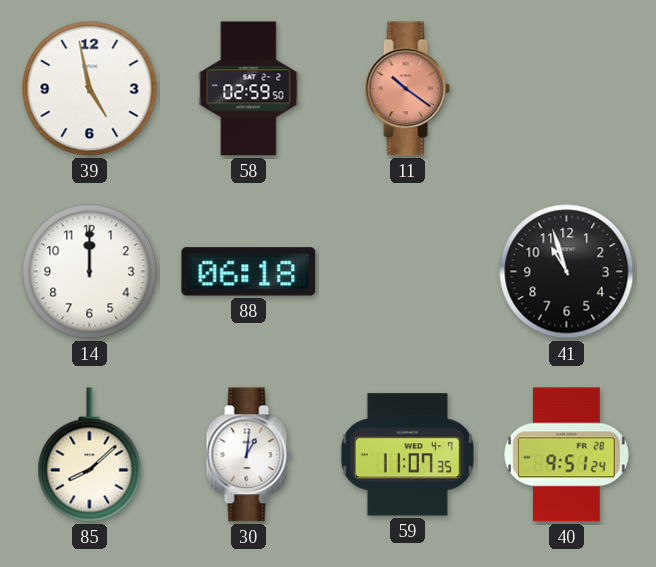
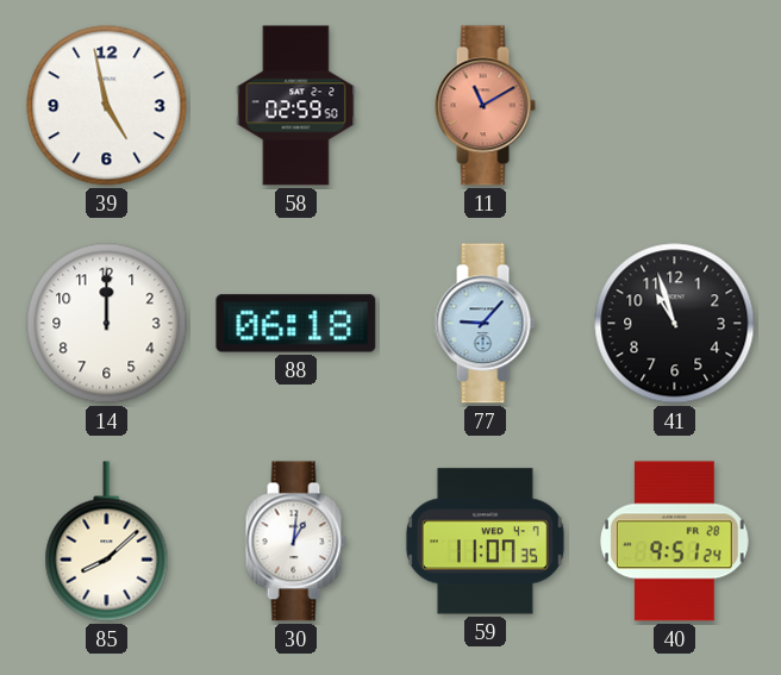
11: 10:21 -> 11:10 (485, 106)
77: none -> 9:07 (485, 324)
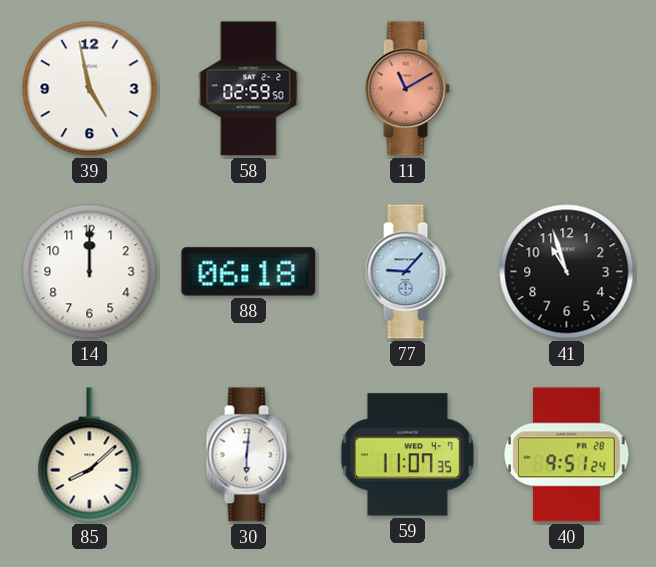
30: 1:01 -> 6:01 (248, 455)
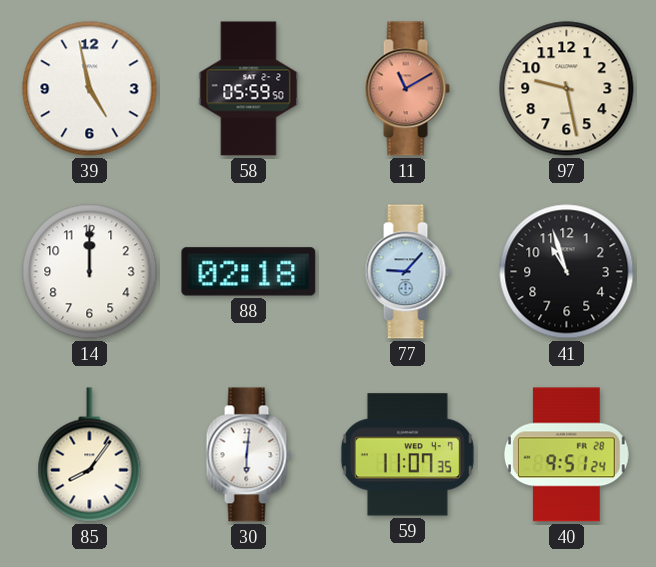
58: 02:59 -> 05:59 (249, 89)
97: none -> 9:28 (567, 89)
88: 06:18 -> 02:18 (249, 272)
85: 8:08 -> 8:06 (90, 455)
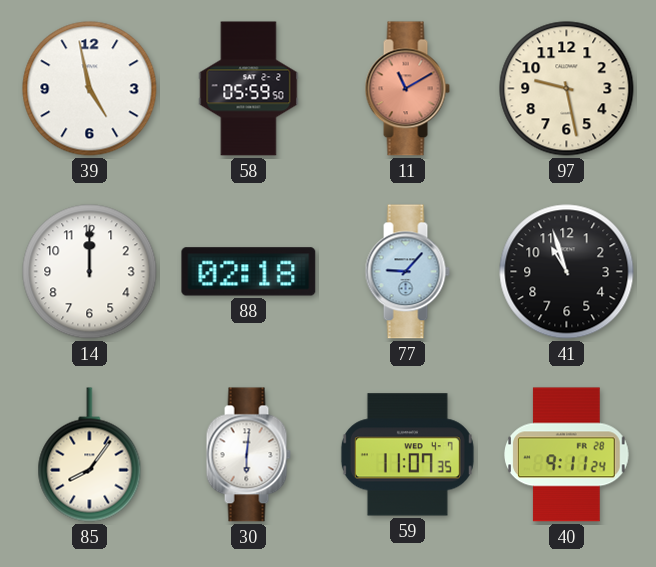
40: 9:51 -> 9:11 (567, 455)
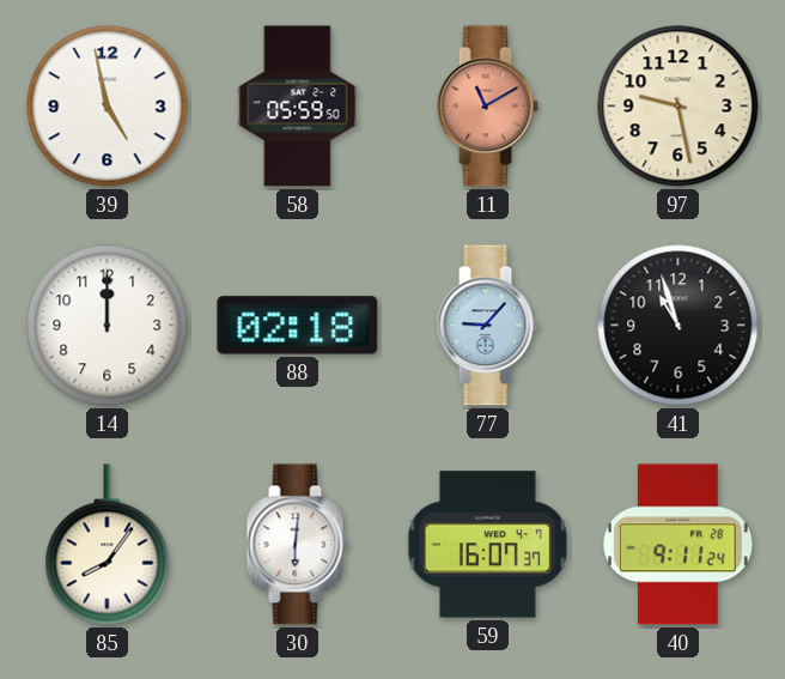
59: 11:07 -> 16:07 (487, 545)
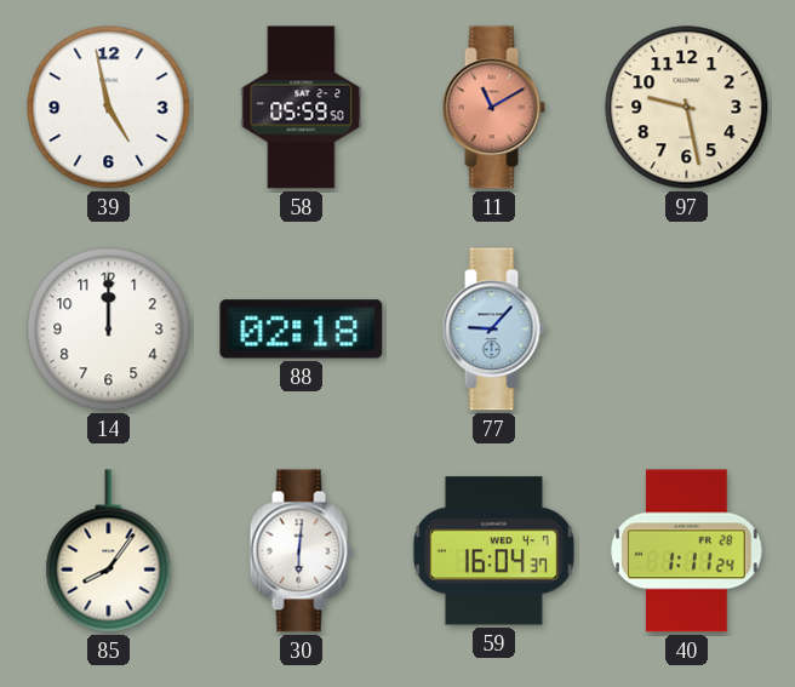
41: 10:57 -> none (678, 326)
59: 16:07 -> 16:04 (493, 551)
40: 9:11 -> 1:11 (687, 551)
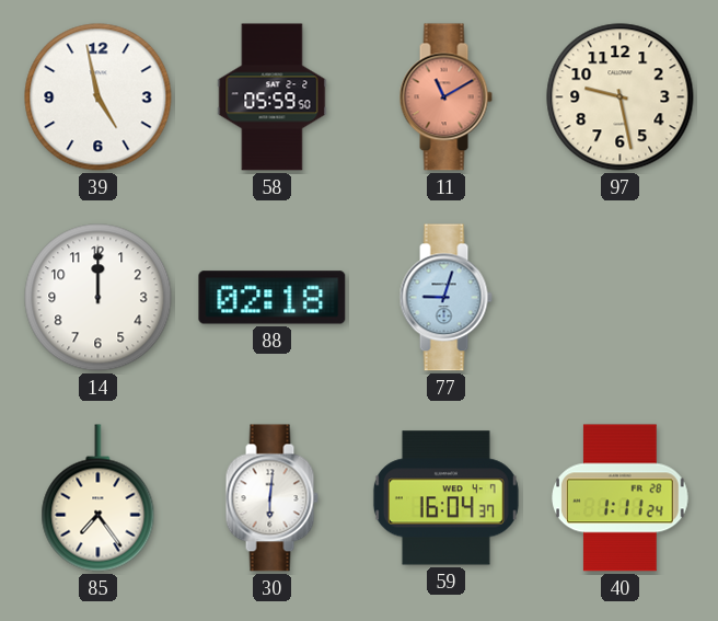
77: 9:07 -> 9:03 (445, 298)
85: 8:06 -> 7:24 (99, 498)
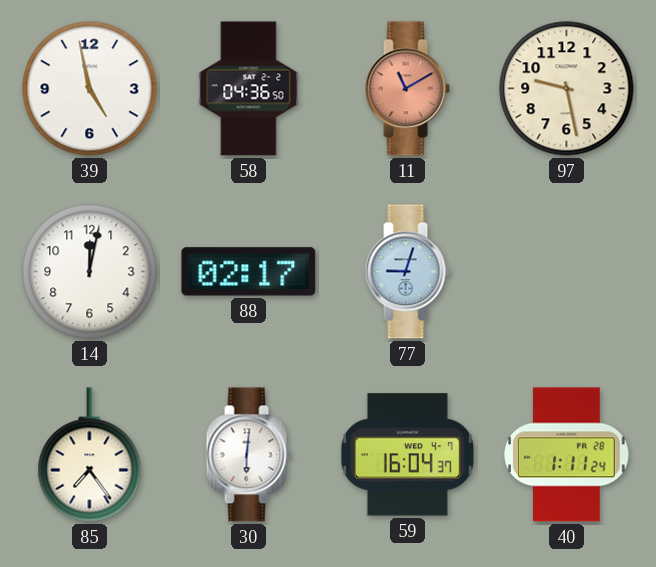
58: 05:59 -> 04:36 (249, 89)
14: 12:00 -> 12:02 (90, 272)
88: 02:18 -> 02:17 (249, 272)
